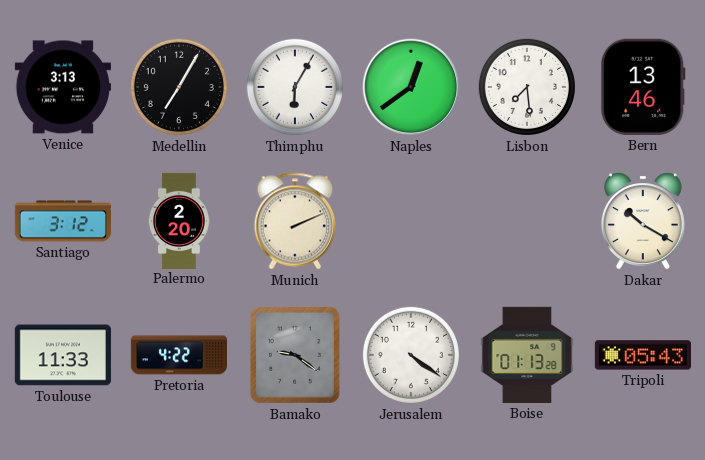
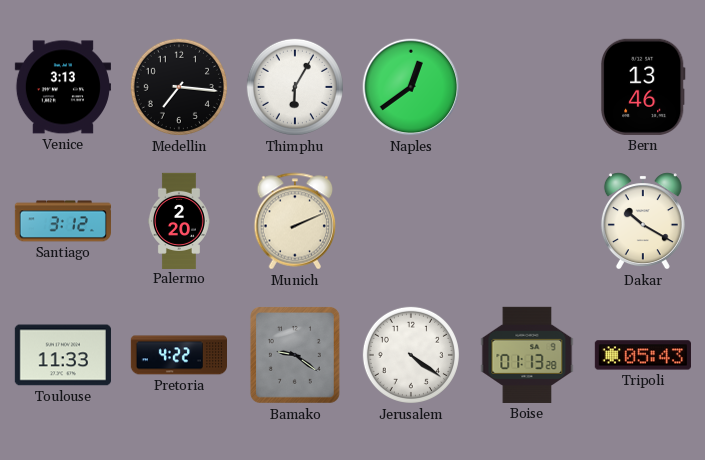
Medellin: 7:05 -> 7:16 (179, 87)
Lisbon: 7:29 -> none (527, 87)
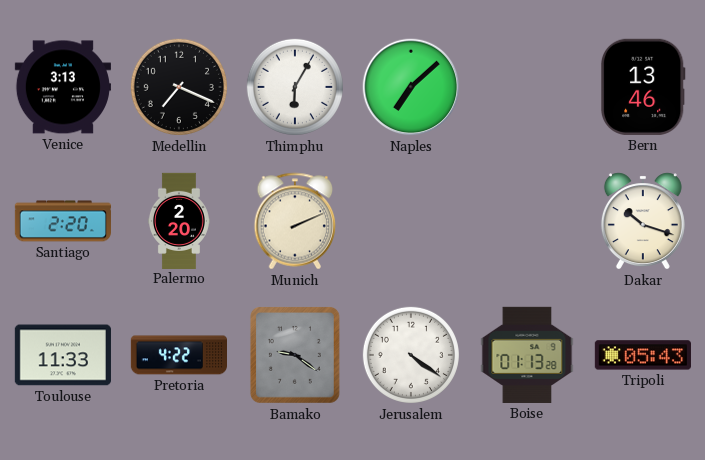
Medellin: 7:16 -> 7:19 (179, 87)
Naples: 12:39 -> 7:08 (411, 87)
Santiago: 3:12 -> 2:20 (62, 221)
Dakar: 10:20 -> 10:18 (643, 221)
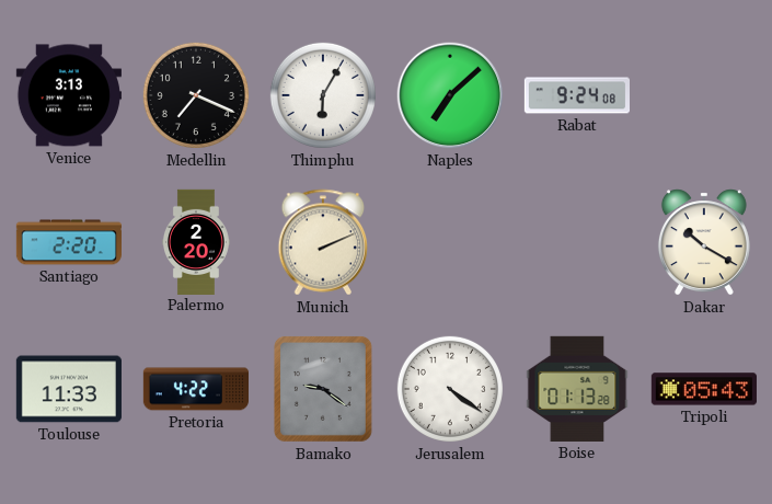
Rabat: none -> 9:24 (576, 95)
Bern: 13:46 -> none (643, 87)
Dakar: 10:18 -> 10:20 (704, 242)
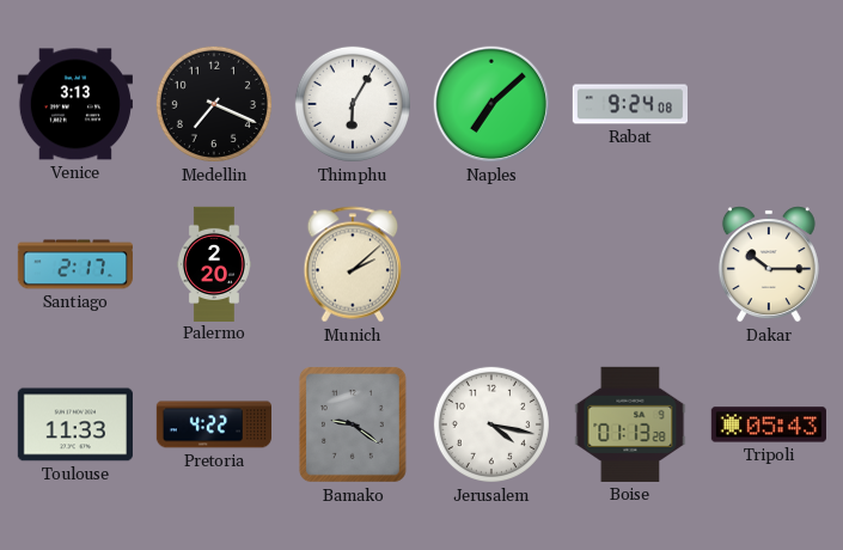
Santiago: 2:20 -> 2:17 (74, 264)
Munich: 2:11 -> 2:08 (353, 264)
Dakar: 10:20 -> 10:15 (769, 264)
Jerusalem: 4:21 -> 4:17 (491, 424)
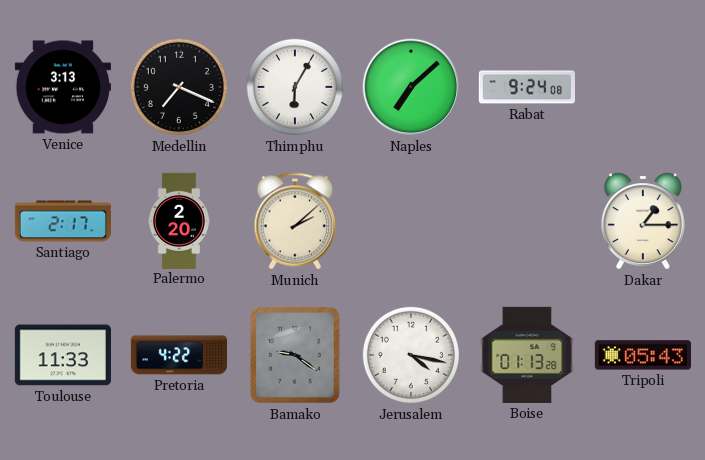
Dakar: 10:15 -> 1:15 (643, 221)
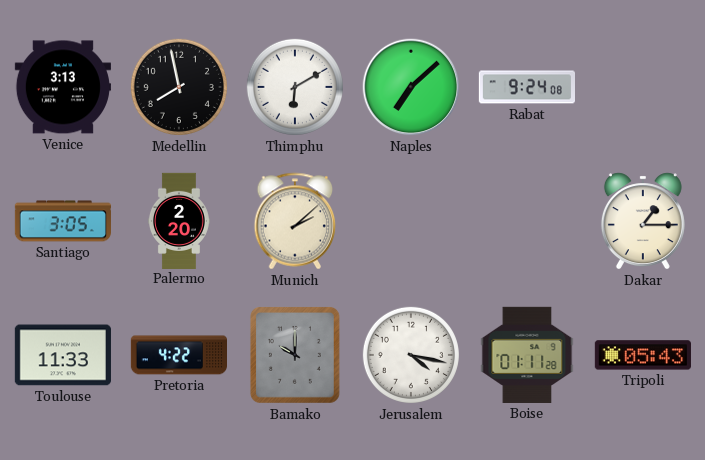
Medellin: 7:19 -> 7:58 (179, 87)
Thimphu: 6:05 -> 6:10 (295, 87)
Santiago: 2:17 -> 3:05 (62, 221)
Bamako: 9:21 -> 10:00 (295, 355)
Boise: 01:13 -> 01:11 (527, 355)
